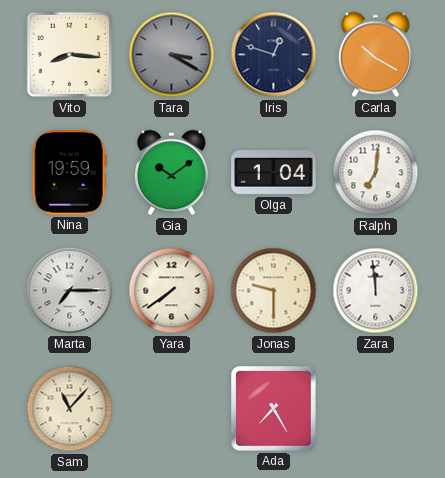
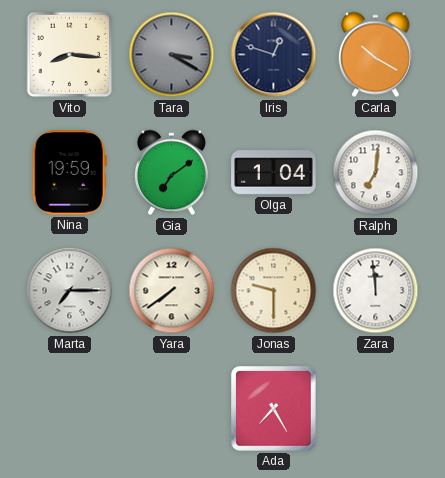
Gia: 10:09 -> 7:09 (171, 173)
Sam: 11:07 -> none (70, 409)
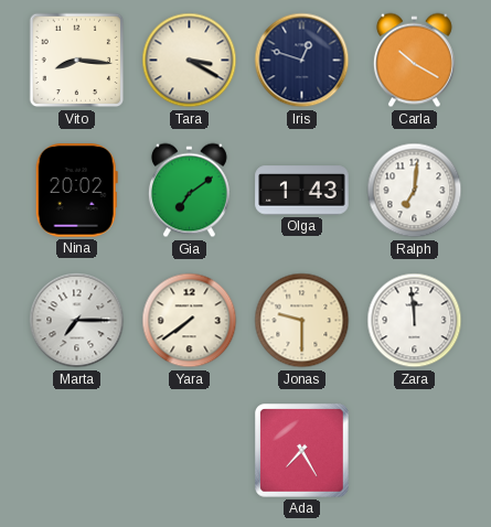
Tara dial: grey -> cream (190, 61)
Nina: 19:59 -> 20:02 (76, 191)
Olga: 1:04 -> 1:43 (302, 191)
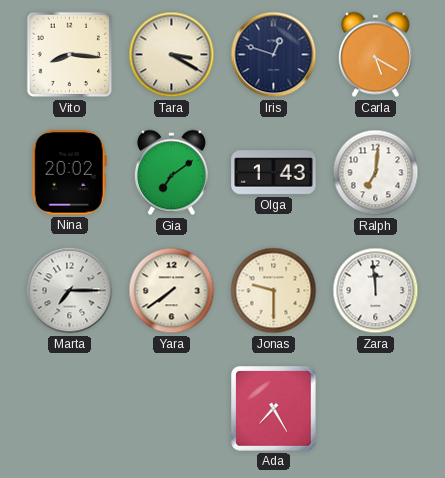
Carla: 10:20 -> 5:20 (375, 55)
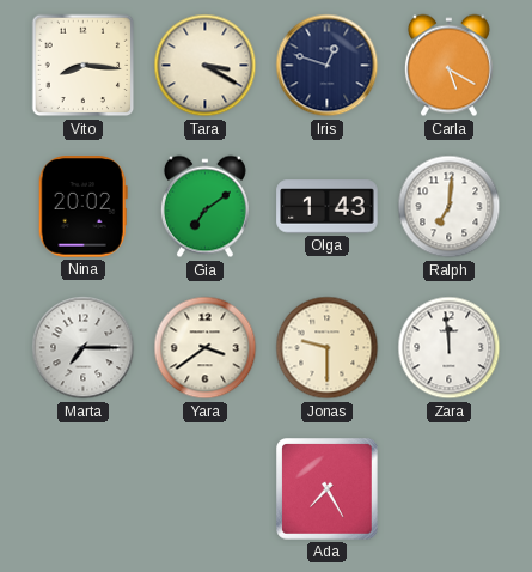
Yara: 7:39 -> 3:39 (206, 348)
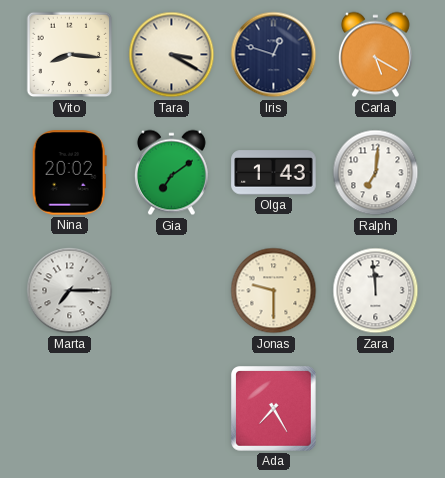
Yara: 3:39 -> none (206, 348)
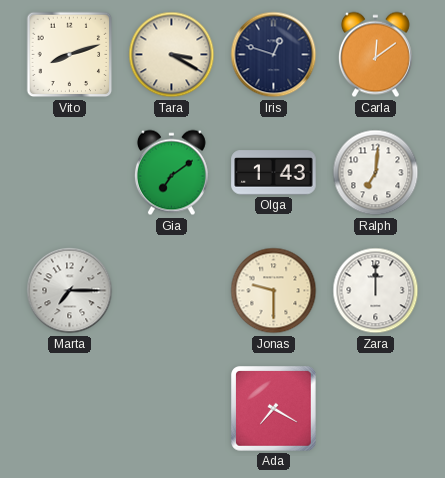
Vito: 8:16 -> 8:12 (70, 55)
Carla: 5:20 -> 12:09 (375, 55)
Nina: 20:02 -> none (69, 173)
Zara: 11:59 -> 12:00 (376, 291)
Ada: 7:25 -> 7:20 (274, 409)
